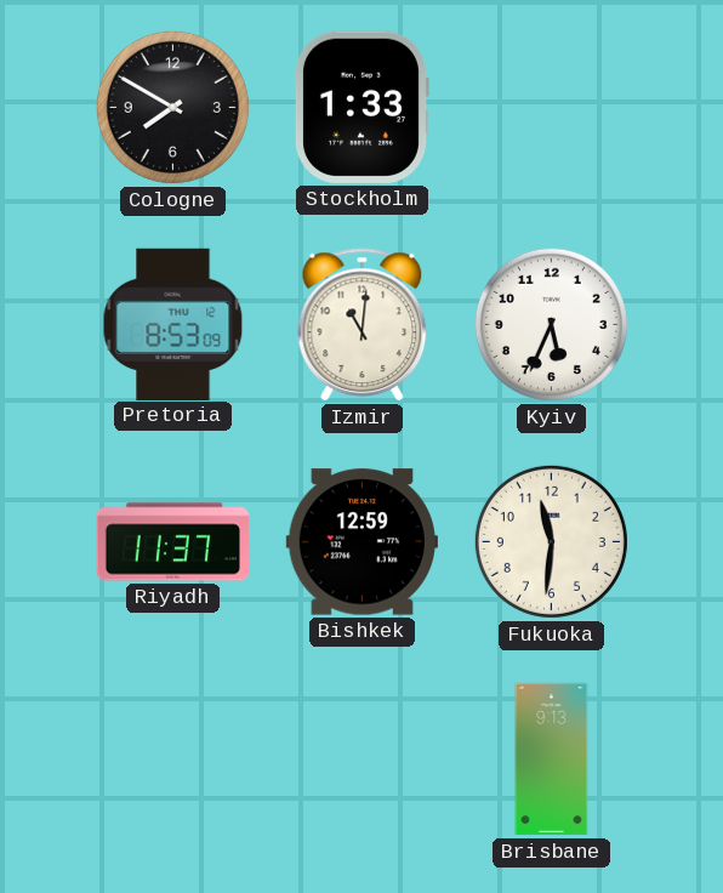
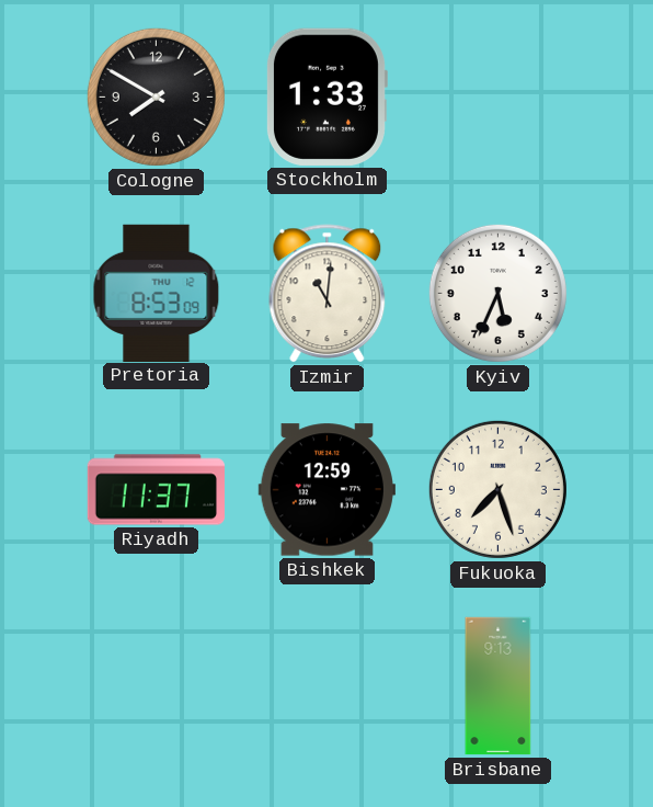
Fukuoka: 11:31 -> 7:27 (497, 489)
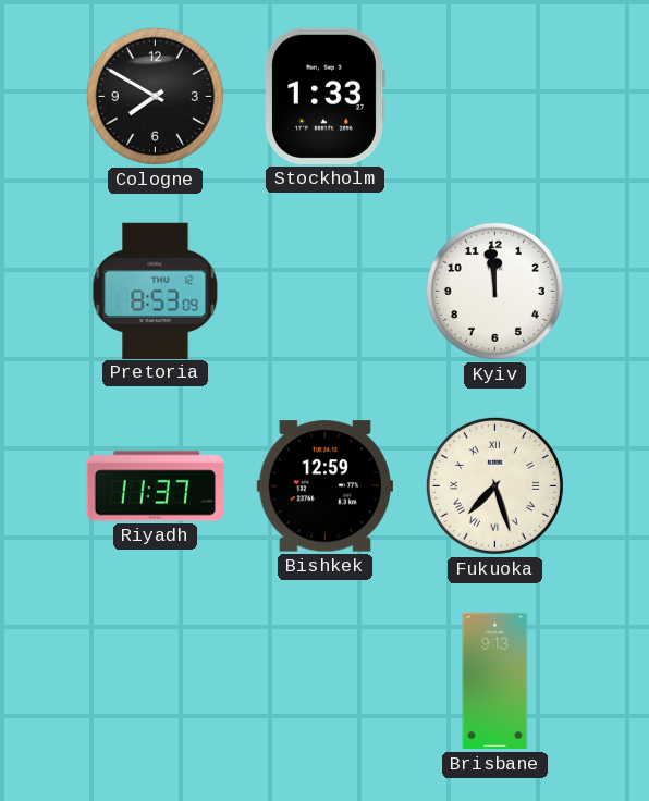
Izmir: 11:01 -> none (328, 294)
Kyiv: 5:34 -> 11:59 (494, 291)
Fukuoka numerals: Arabic -> Roman (494, 485)
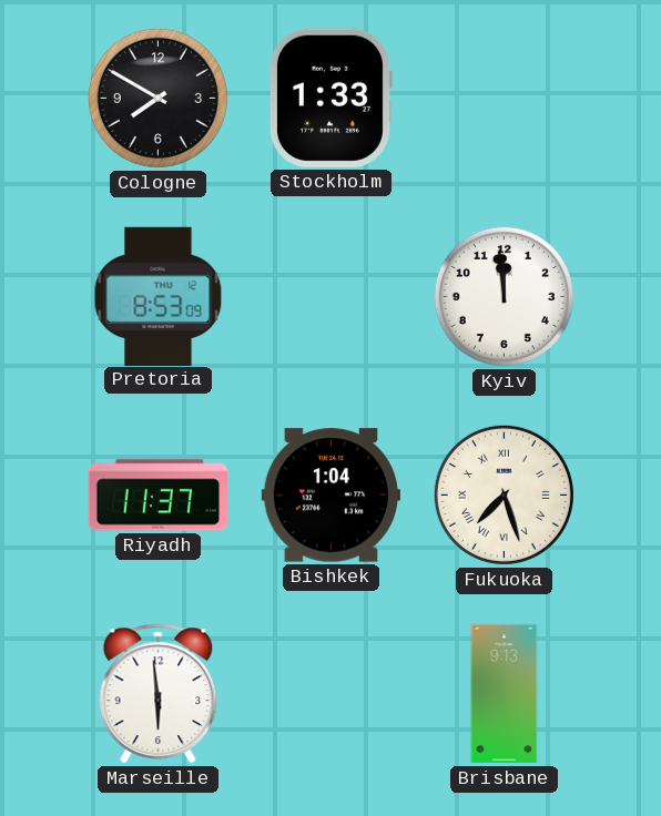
Bishkek: 12:59 -> 1:04 (330, 496)
Marseille: none -> 5:59 (159, 694)
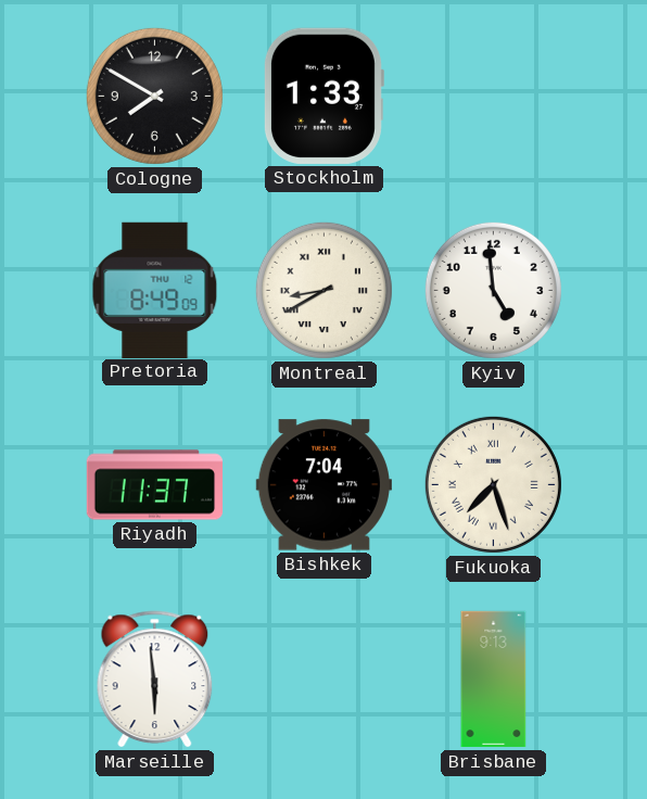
Pretoria: 8:53 -> 8:49 (155, 290)
Montreal: none -> 8:40 (323, 290)
Kyiv: 11:59 -> 4:59 (493, 290)
Bishkek: 1:04 -> 7:04 (323, 485)
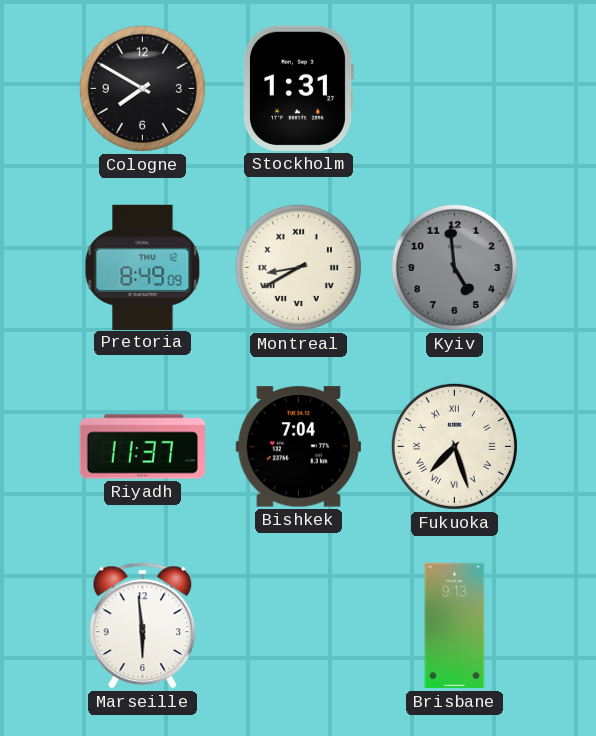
Stockholm: 1:33 -> 1:31 (298, 88)
Kyiv dial: white -> grey (454, 267)
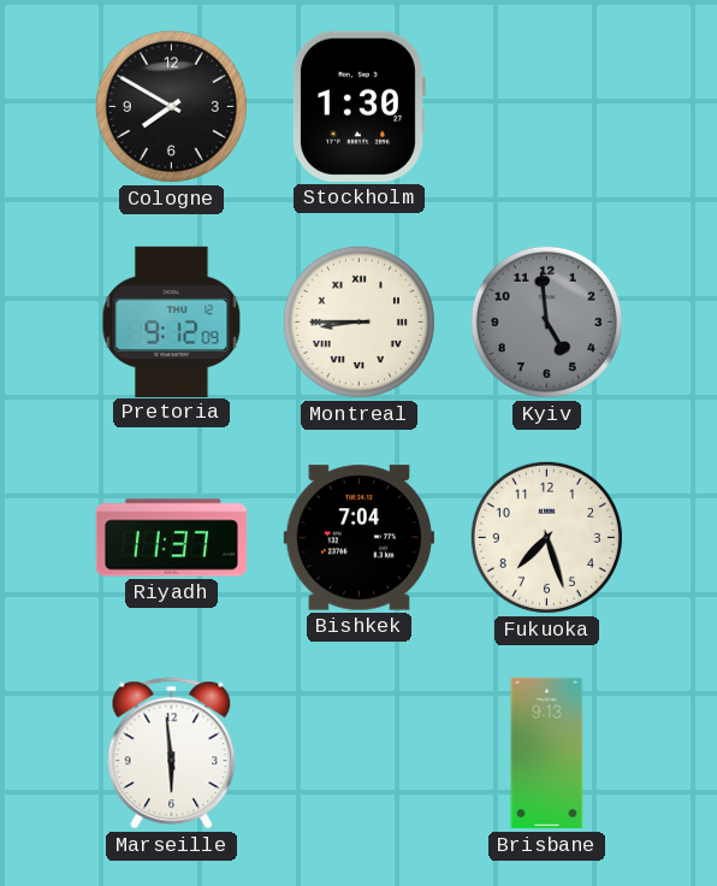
Stockholm: 1:31 -> 1:30 (358, 106)
Pretoria: 8:49 -> 9:12 (172, 321)
Montreal: 8:40 -> 8:45 (358, 321)
Fukuoka numerals: Roman -> Arabic (546, 537)
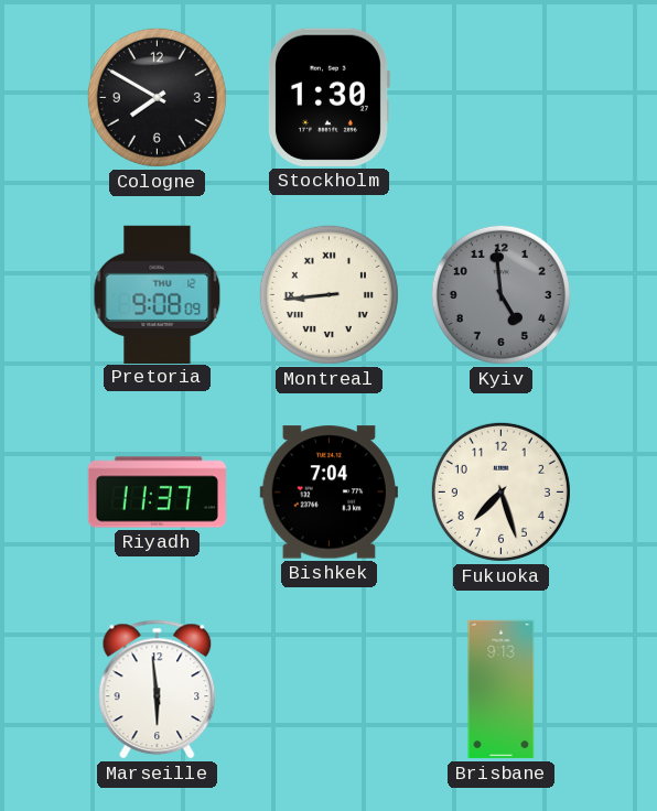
Pretoria: 9:12 -> 9:08 (158, 294)
Montreal: 8:45 -> 8:44 (328, 294)
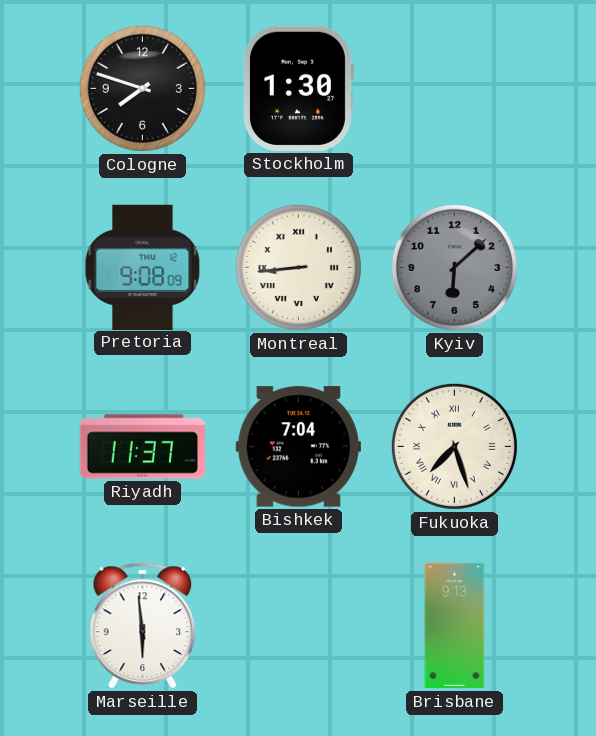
Cologne: 7:50 -> 7:48 (142, 88)
Kyiv: 4:59 -> 6:08 (454, 267)
Fukuoka numerals: Arabic -> Roman (454, 446)
